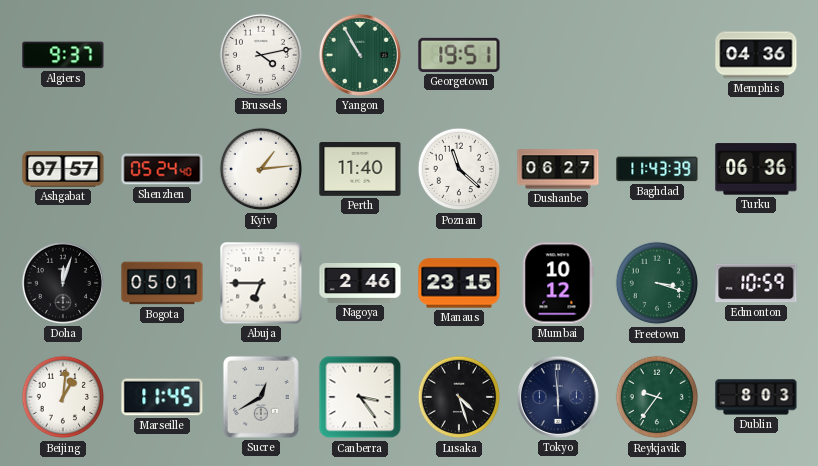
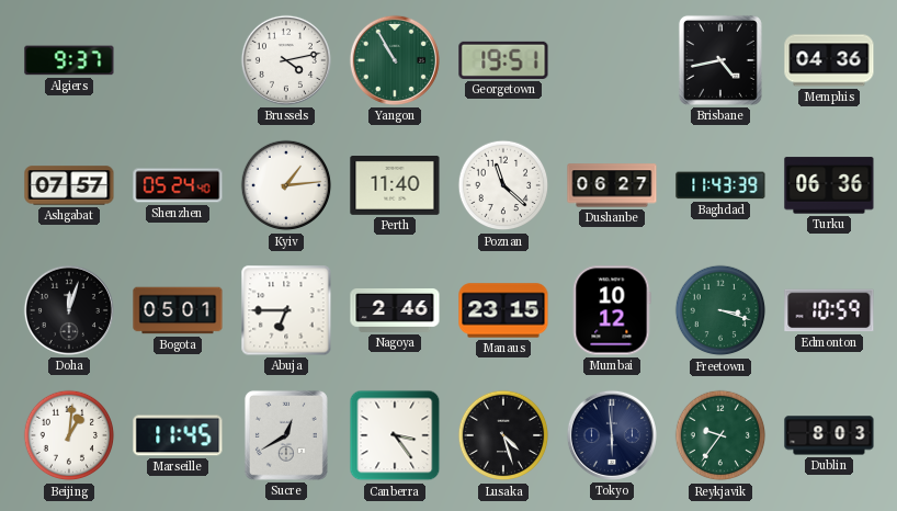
Brisbane: none -> 4:43 (720, 60)
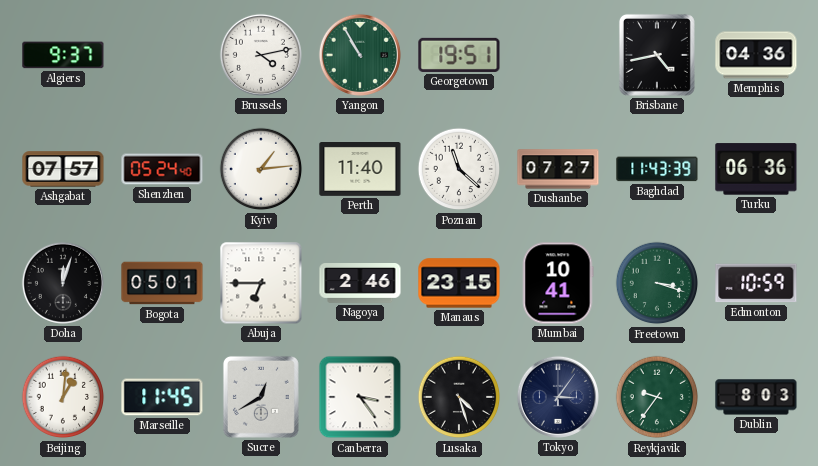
Dushanbe: 06:27 -> 07:27 (558, 169)
Mumbai: 10:12 -> 10:41 (558, 283)
Tokyo: 5:59 -> 3:06 (558, 397)
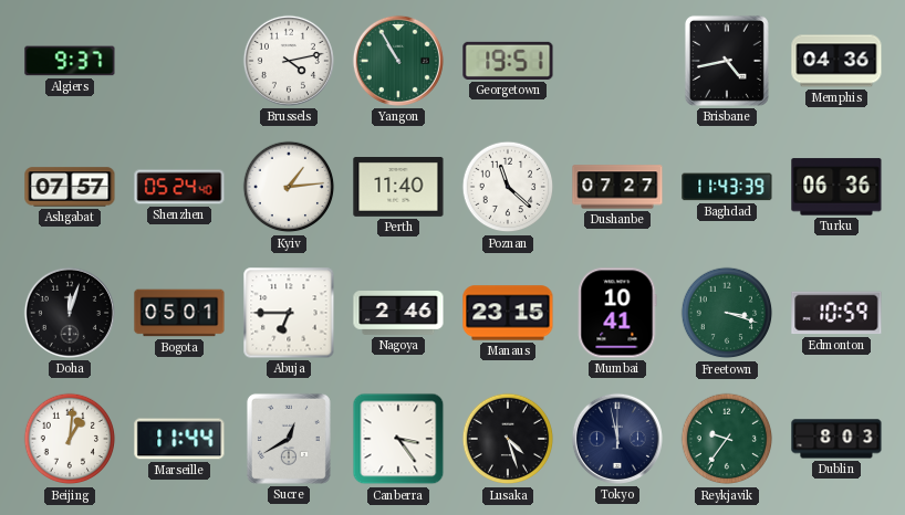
Marseille: 11:45 -> 11:44 (179, 439)
Tokyo: 3:06 -> 11:58 (617, 439)
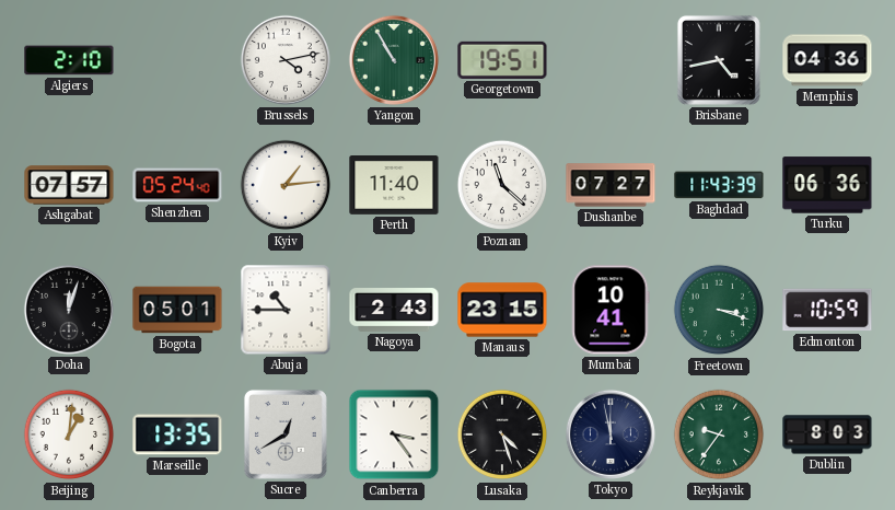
Algiers: 9:37 -> 2:10 (69, 60)
Abuja: 6:45 -> 10:45 (286, 310)
Nagoya: 2:46 -> 2:43 (394, 311)
Marseille: 11:44 -> 13:35 (177, 434)
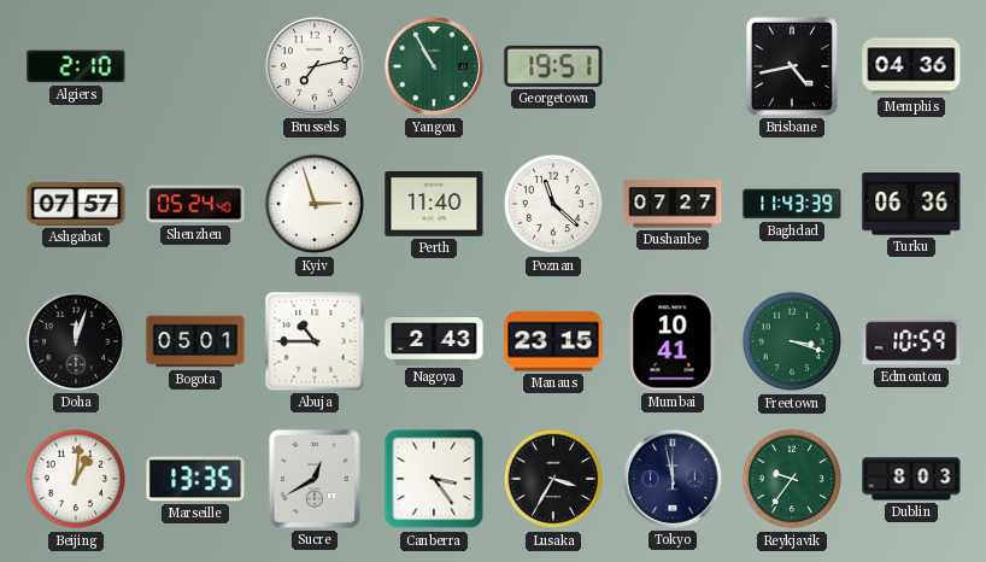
Brussels: 4:13 -> 7:13 (315, 66)
Kyiv: 1:14 -> 2:57 (315, 204)
Lusaka: 4:27 -> 3:35 (553, 479)
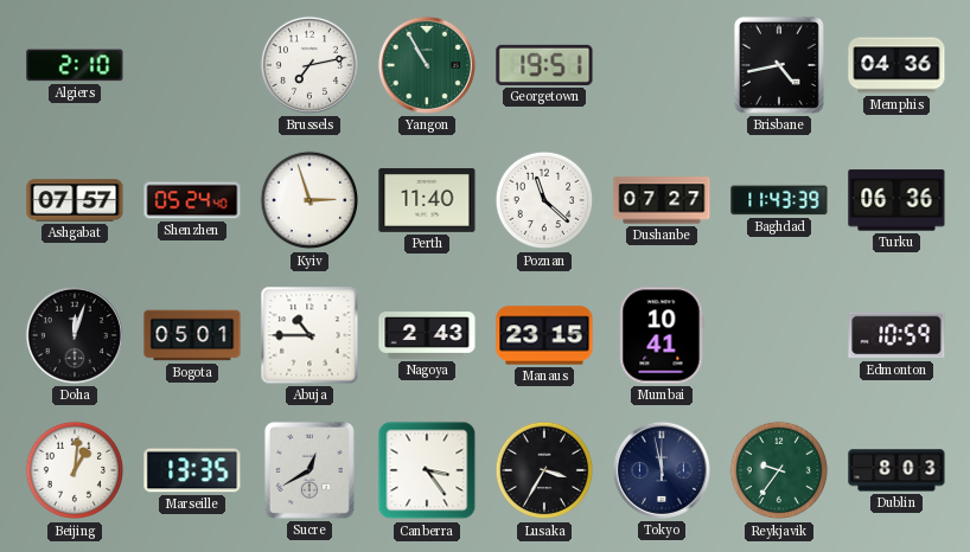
Freetown: 3:18 -> none (792, 341)
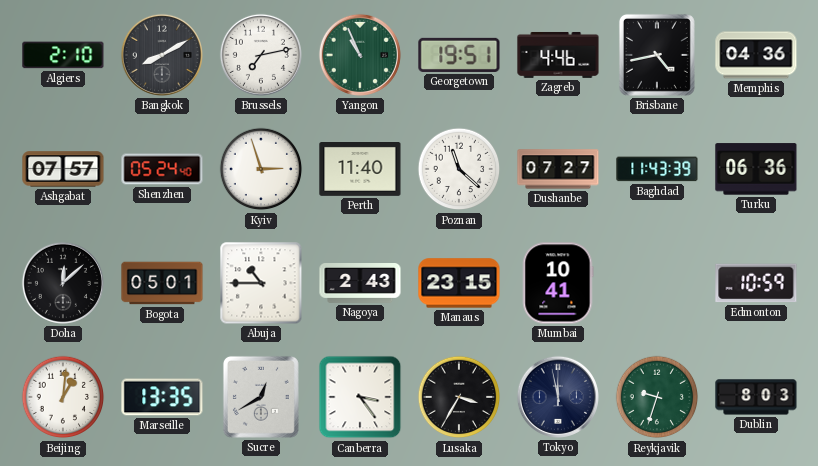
Bangkok: none -> 8:10 (162, 55)
Yangon: 10:55 -> 10:56 (360, 55)
Zagreb: none -> 4:46 (558, 55)
Doha: 12:03 -> 12:08 (63, 283)
Reykjavik: 9:36 -> 9:33 (657, 397)
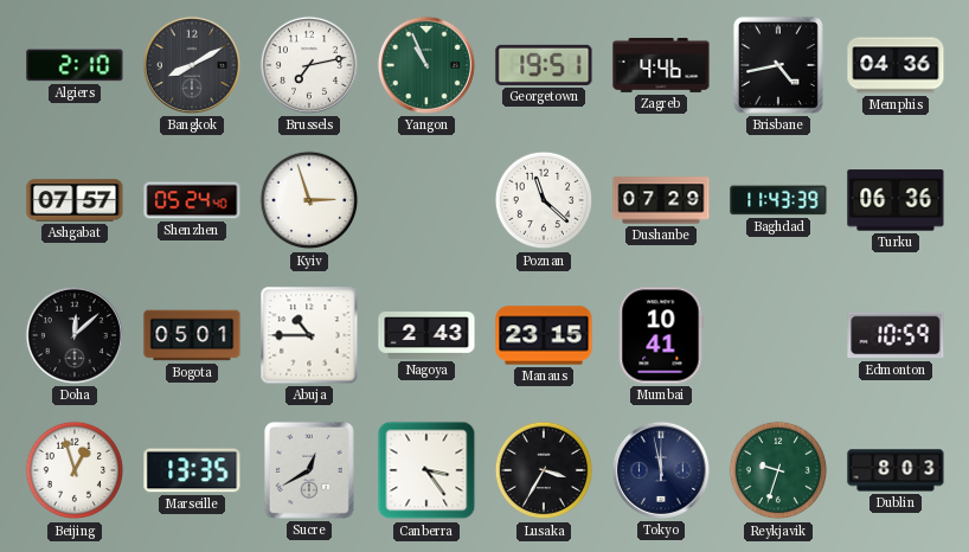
Perth: 11:40 -> none (360, 170)
Dushanbe: 07:27 -> 07:29 (661, 200)
Beijing: 1:01 -> 12:57 (75, 470)
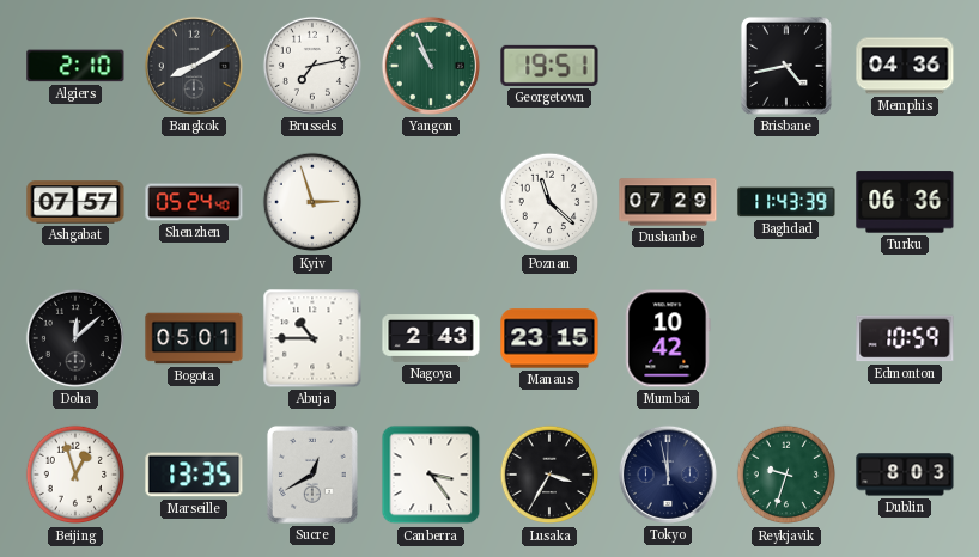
Zagreb: 4:46 -> none (661, 65)
Mumbai: 10:41 -> 10:42 (668, 338)
